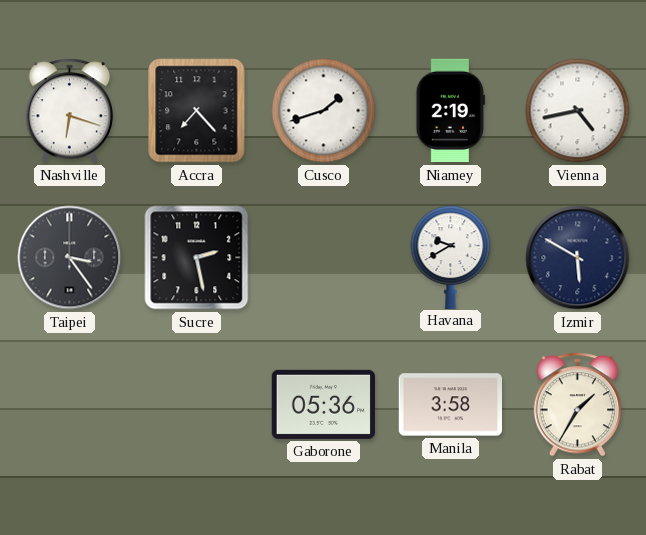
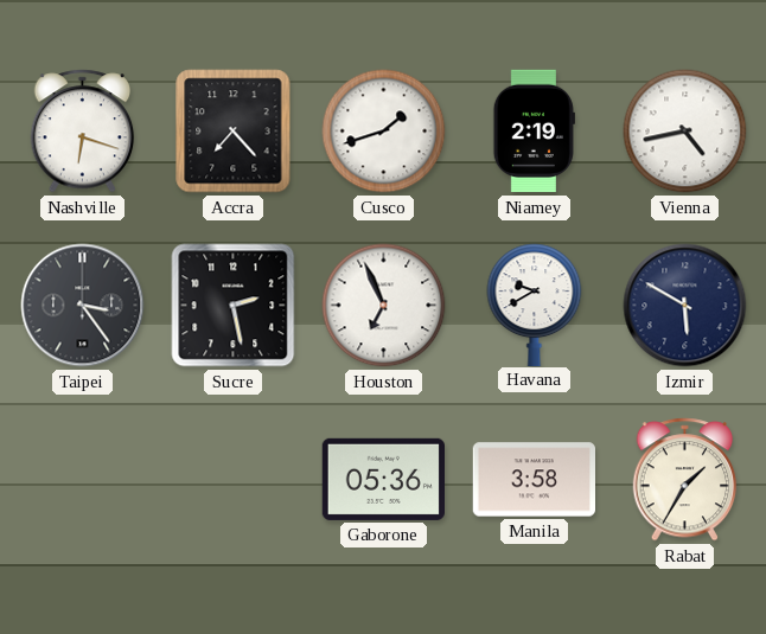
Houston: none -> 6:56 (384, 306)
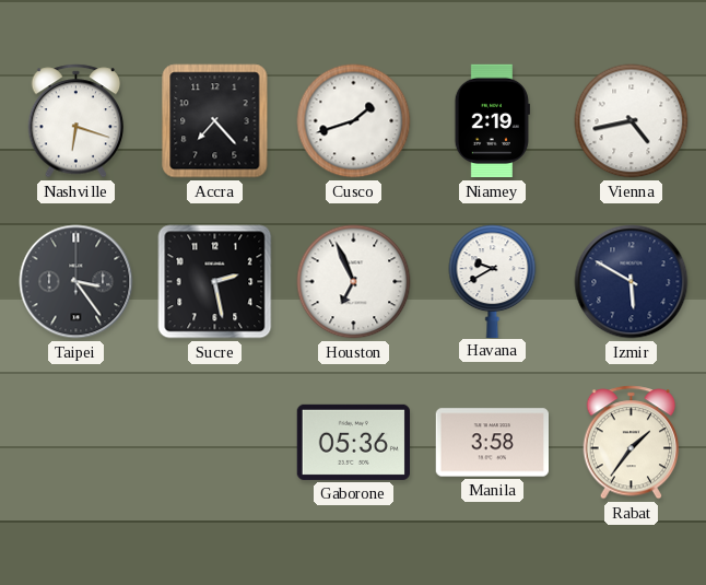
Rabat: 1:35 -> 1:36 (632, 443)
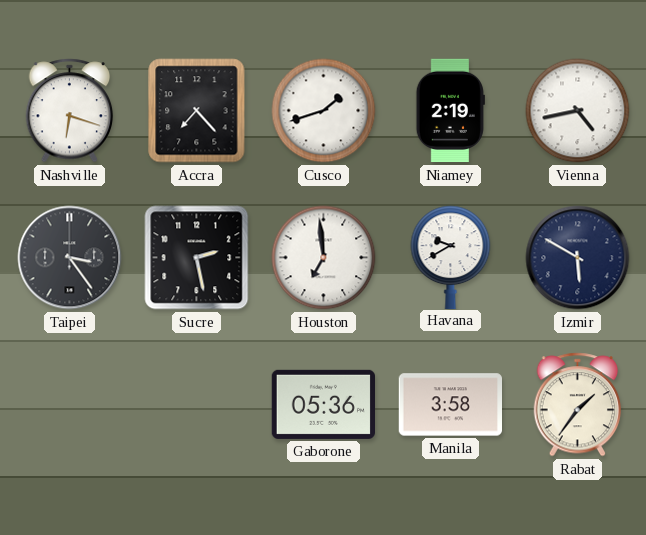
Houston: 6:56 -> 6:59 (324, 258)
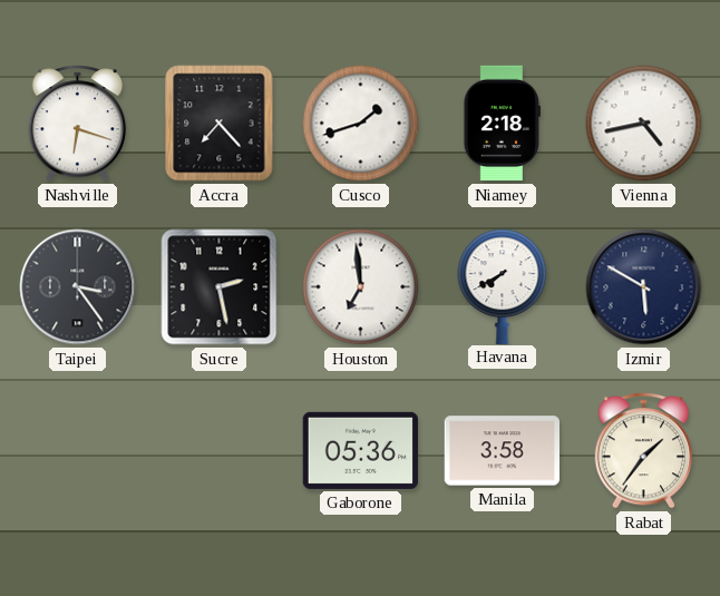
Niamey: 2:19 -> 2:18 (502, 124)
Havana: 9:40 -> 7:40 (503, 286)
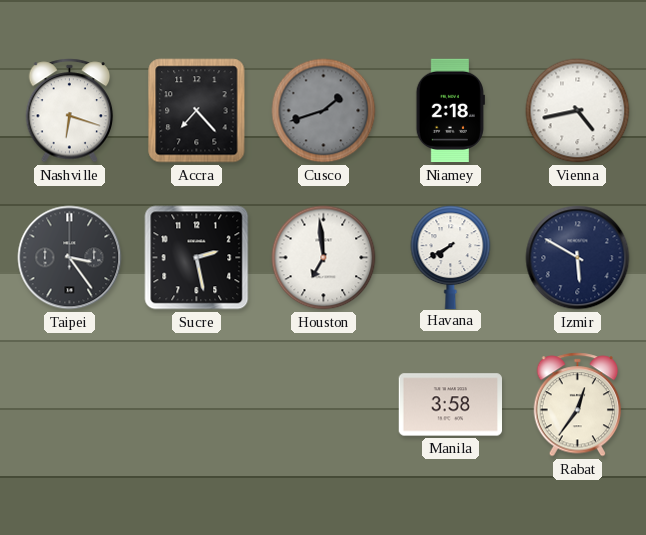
Cusco dial: white -> grey (324, 111)
Gaborone: 05:36 -> none (360, 450)
Rabat: 1:36 -> 12:36 (578, 405)
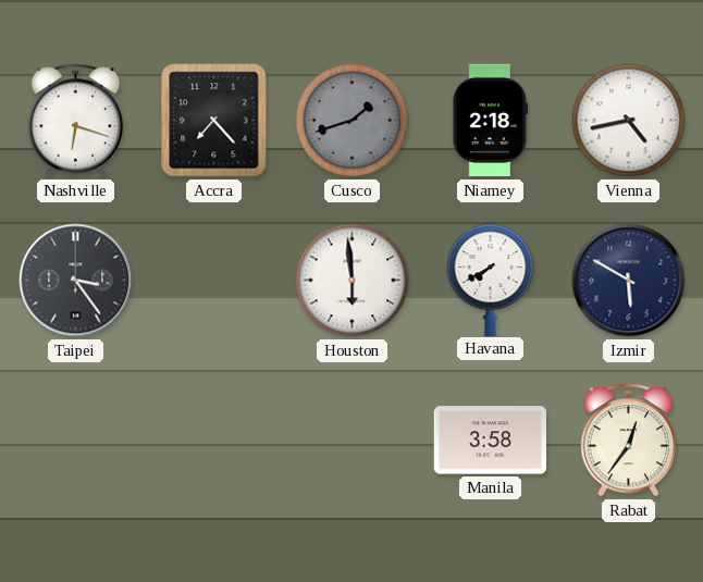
Sucre: 2:28 -> none (197, 258)
Houston: 6:59 -> 5:59 (353, 281)
